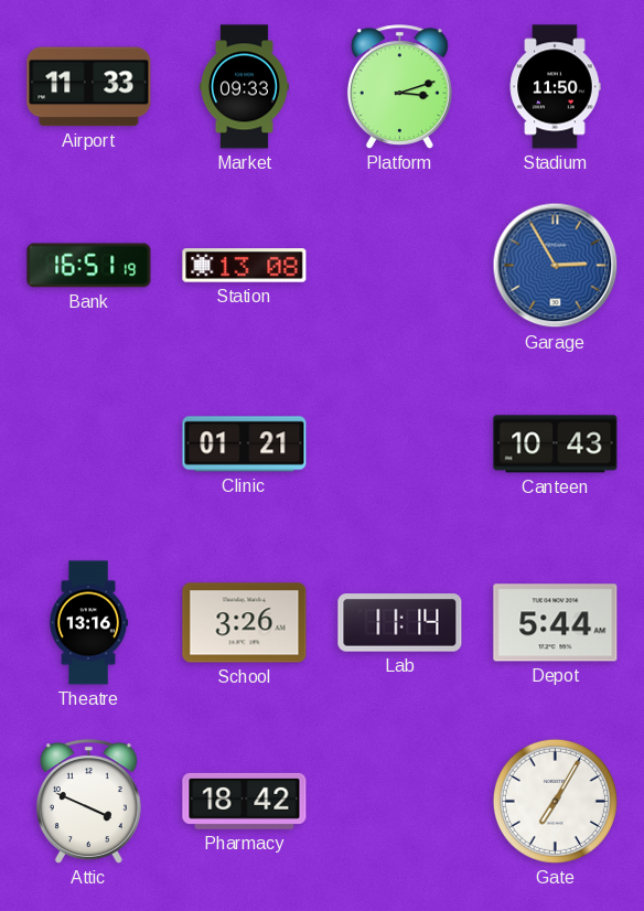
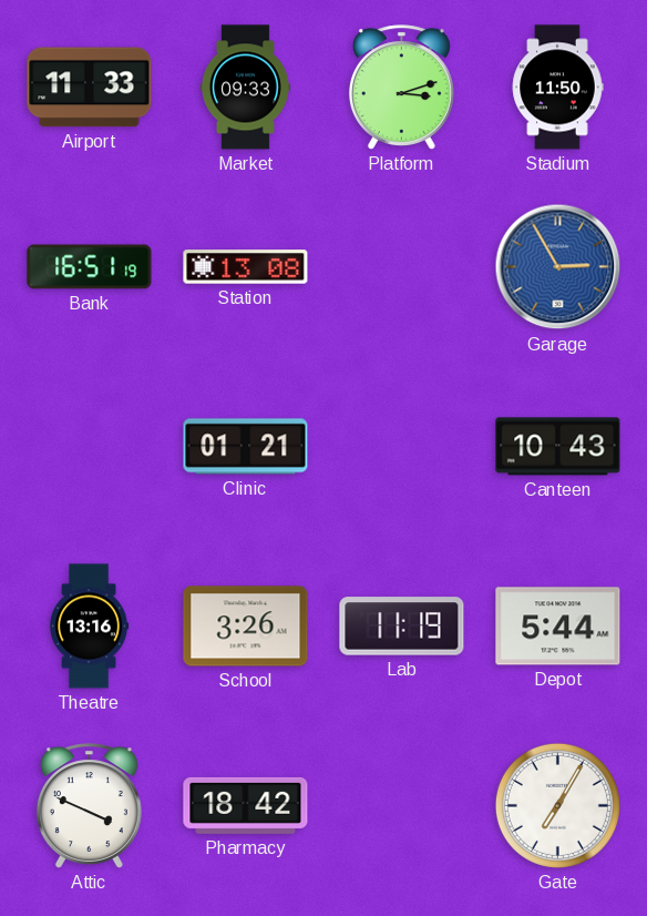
Lab: 11:14 -> 11:19 (402, 627)
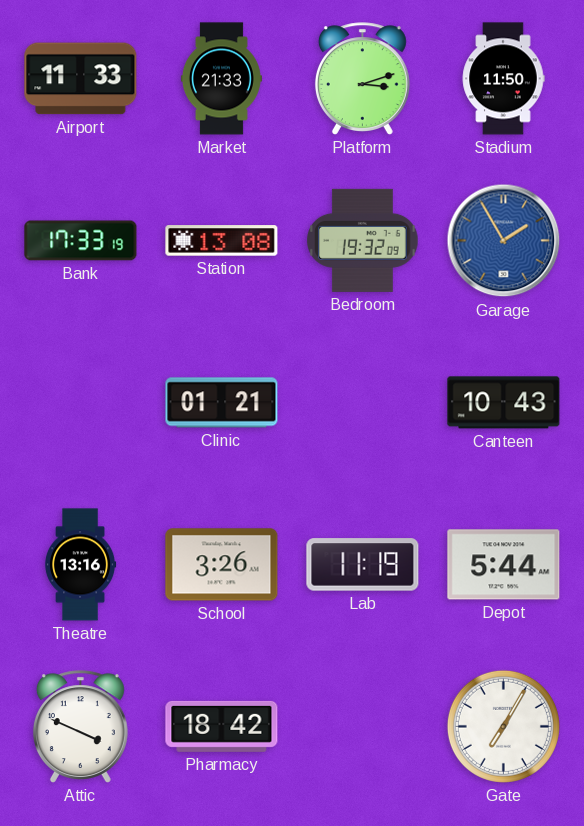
Market: 09:33 -> 21:33 (221, 79)
Bank: 16:51 -> 17:33 (81, 241)
Bedroom: none -> 19:32 (363, 240)
Garage: 2:55 -> 1:55 (504, 241)
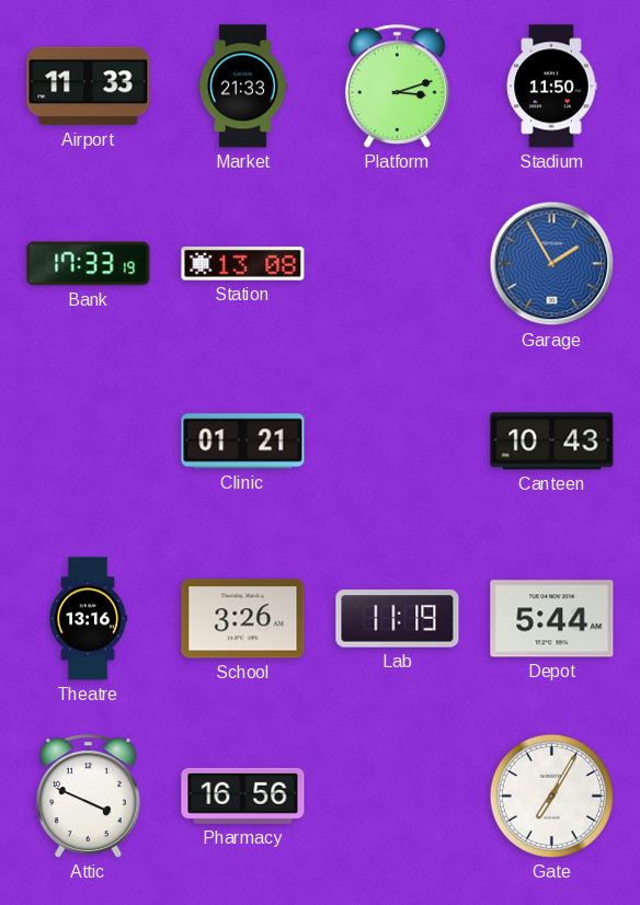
Bedroom: 19:32 -> none (363, 240)
Pharmacy: 18:42 -> 16:56 (243, 795)
